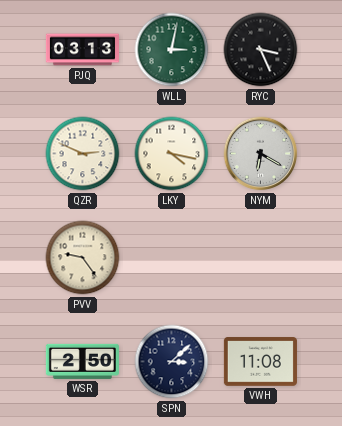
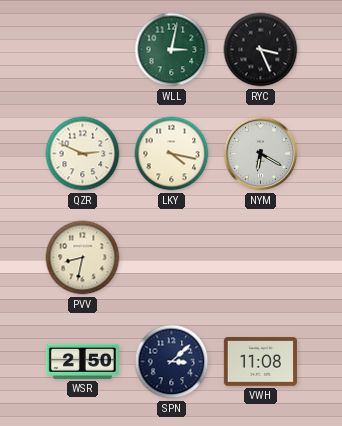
PJQ: 03:13 -> none (82, 50)
PVV: 9:24 -> 8:32 (83, 258)
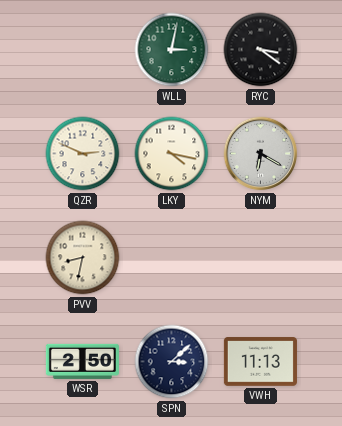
RYC: 3:26 -> 3:21 (261, 50)
VWH: 11:08 -> 11:13 (260, 362)
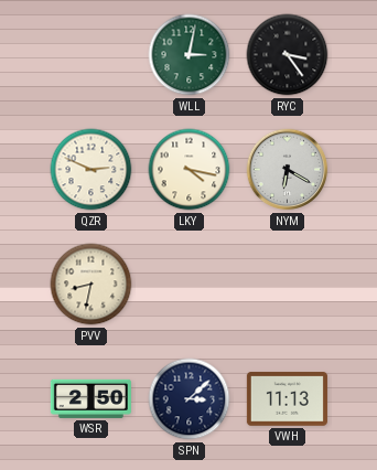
RYC: 3:21 -> 3:24 (288, 55)
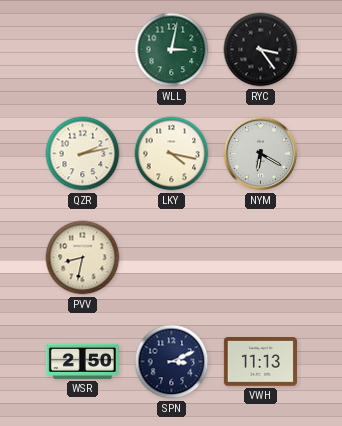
QZR: 2:49 -> 2:13 (83, 154)
SPN: 3:08 -> 3:11 (172, 362)
